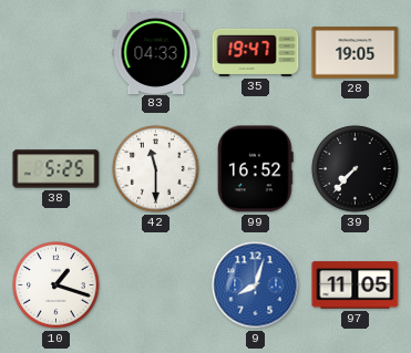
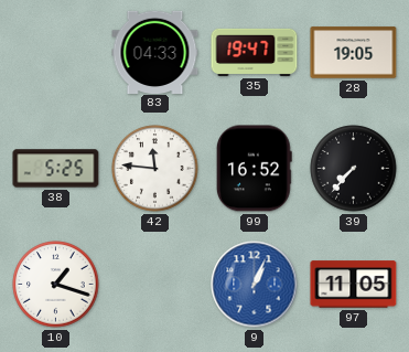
42: 11:30 -> 11:46 (155, 169)
9: 8:03 -> 1:04 (255, 285)
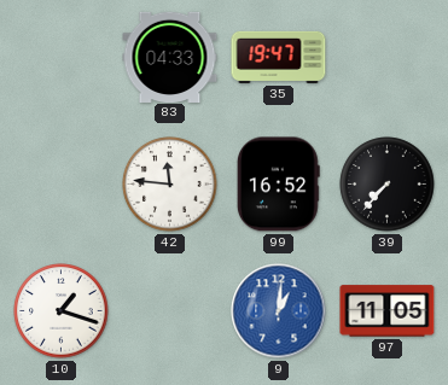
28: 19:05 -> none (354, 53)
38: 5:25 -> none (56, 169)
9: 1:04 -> 1:01 (279, 311)
